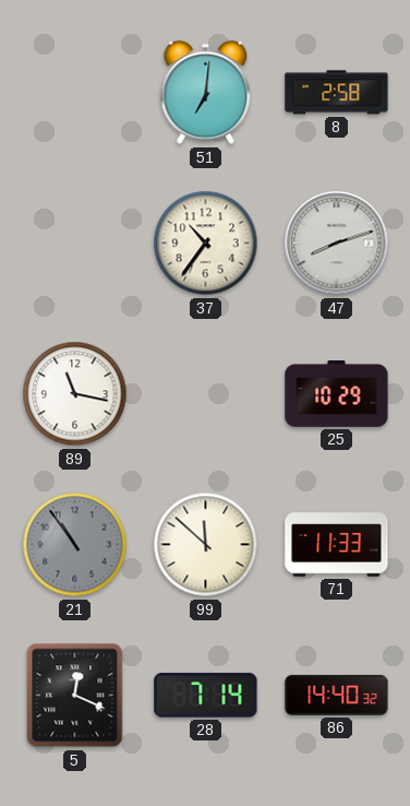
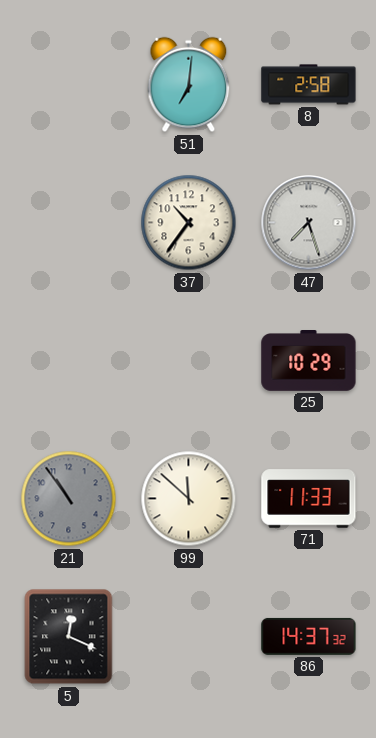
47: 8:12 -> 7:27 (309, 223)
89: 11:17 -> none (75, 394)
28: 7:14 -> none (206, 696)
86: 14:40 -> 14:37 (309, 636)
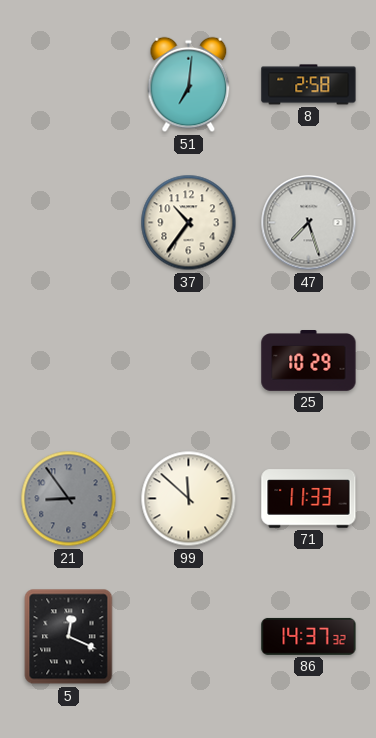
21: 10:54 -> 8:54 (69, 499)
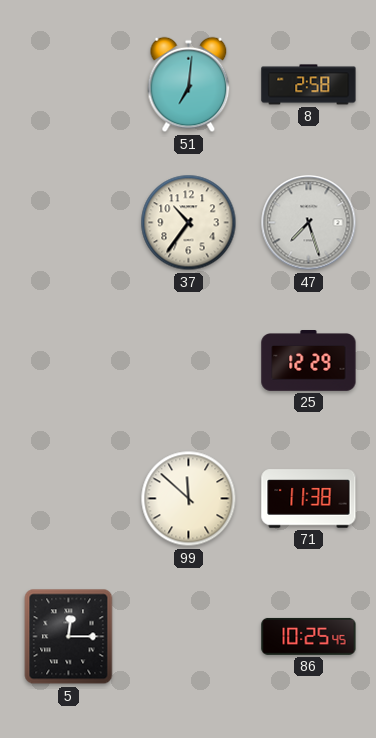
25: 10:29 -> 12:29 (309, 361)
21: 8:54 -> none (69, 499)
71: 11:33 -> 11:38 (309, 499)
5: 12:19 -> 12:15 (69, 637)
86: 14:37 -> 10:25 (309, 636)
